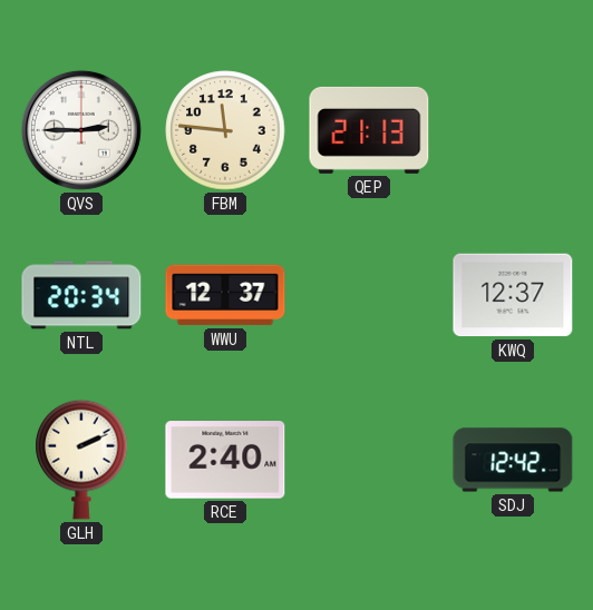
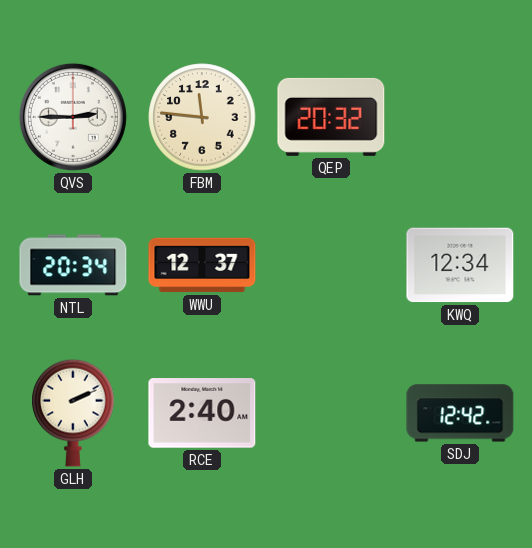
QEP: 21:13 -> 20:32 (331, 117)
KWQ: 12:37 -> 12:34 (460, 265)
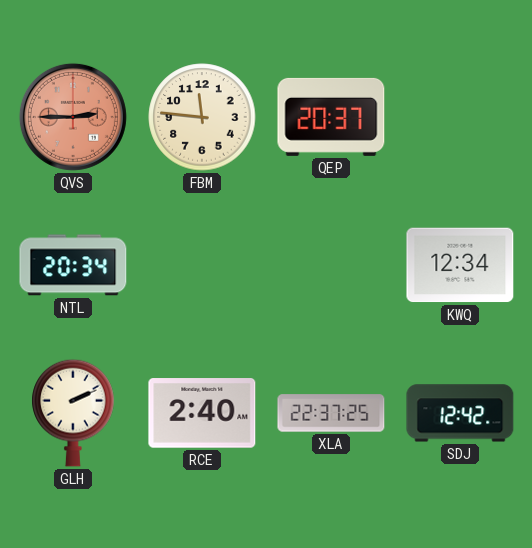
QVS dial: white -> salmon (73, 117)
QEP: 20:32 -> 20:37 (331, 117)
WWU: 12:37 -> none (202, 265)
XLA: none -> 22:37 (331, 413)
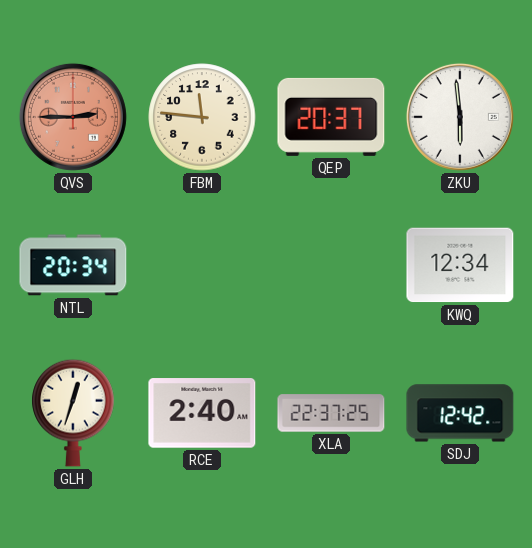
ZKU: none -> 5:59 (460, 117)
GLH: 2:11 -> 12:33 (73, 413)
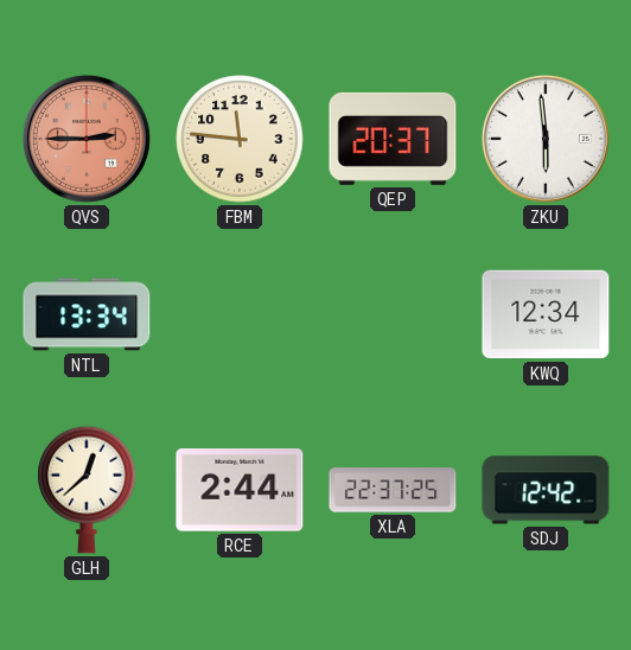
NTL: 20:34 -> 13:34 (87, 314)
GLH: 12:33 -> 12:38 (87, 490)
RCE: 2:40 -> 2:44 (240, 490)
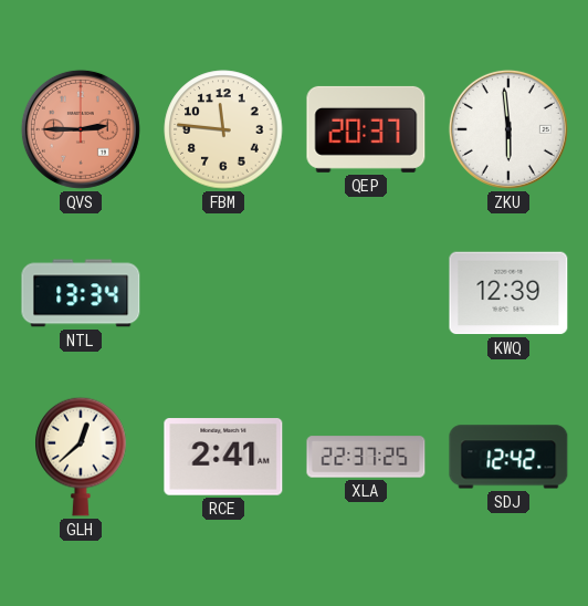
KWQ: 12:34 -> 12:39 (508, 293)
RCE: 2:44 -> 2:41 (223, 457)
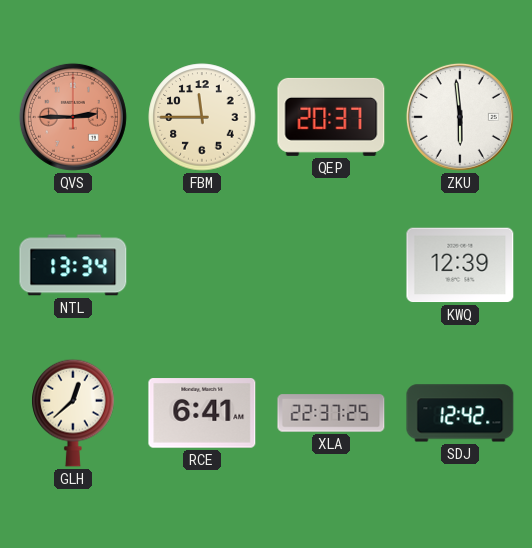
FBM: 11:46 -> 11:45 (202, 117)
RCE: 2:41 -> 6:41 (202, 413)
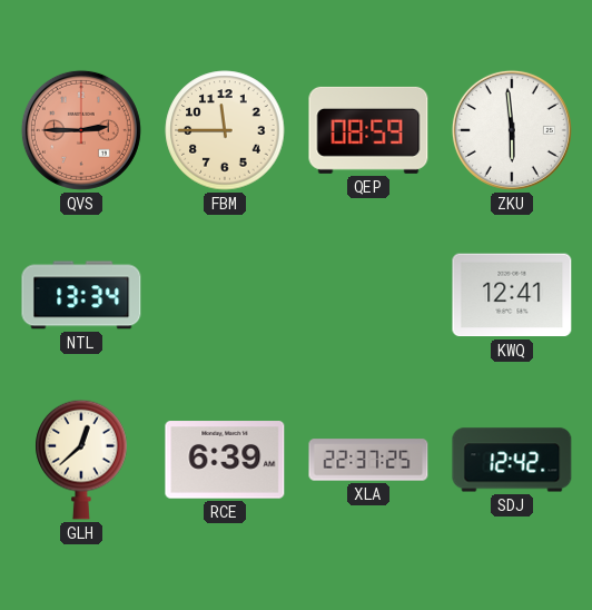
QEP: 20:37 -> 08:59 (368, 130)
KWQ: 12:39 -> 12:41 (512, 295)
RCE: 6:41 -> 6:39 (225, 460)
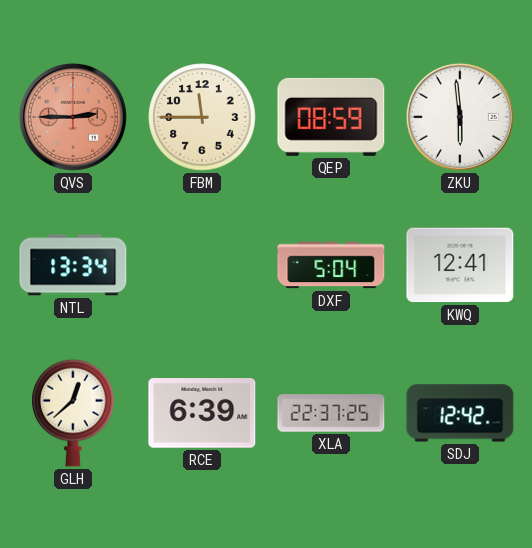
DXF: none -> 5:04 (331, 265)
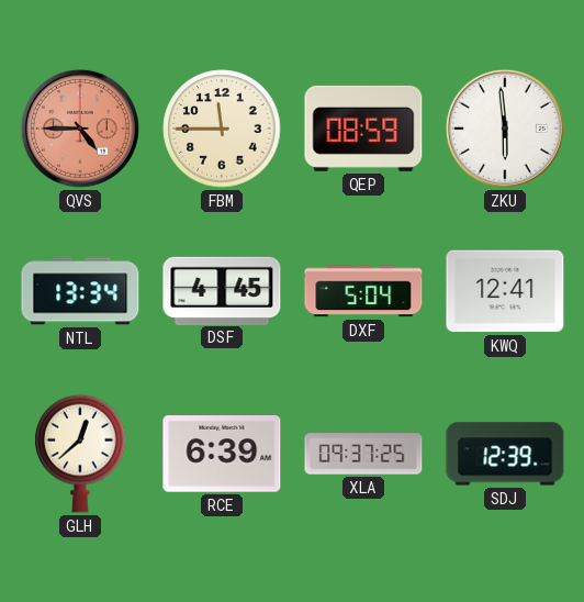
QVS: 2:45 -> 4:45 (80, 129)
DSF: none -> 4:45 (222, 290)
XLA: 22:37 -> 09:37 (363, 454)
SDJ: 12:42 -> 12:39 (505, 454)
